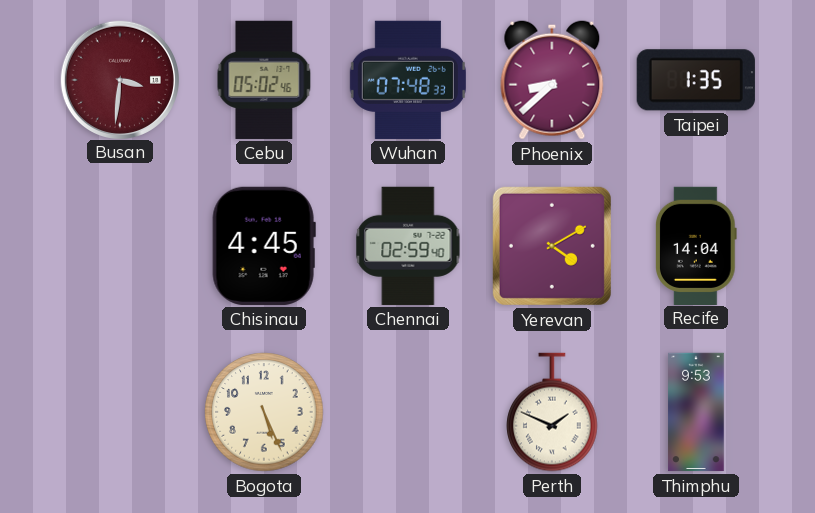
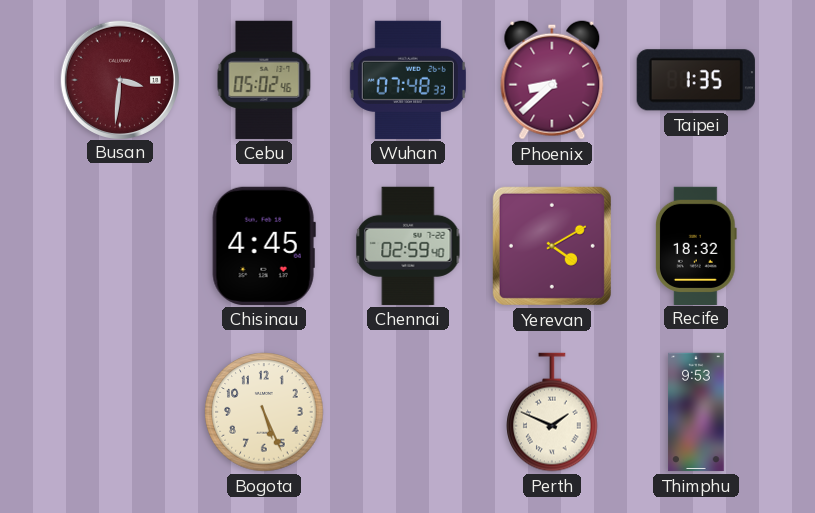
Recife: 14:04 -> 18:32 (696, 245)
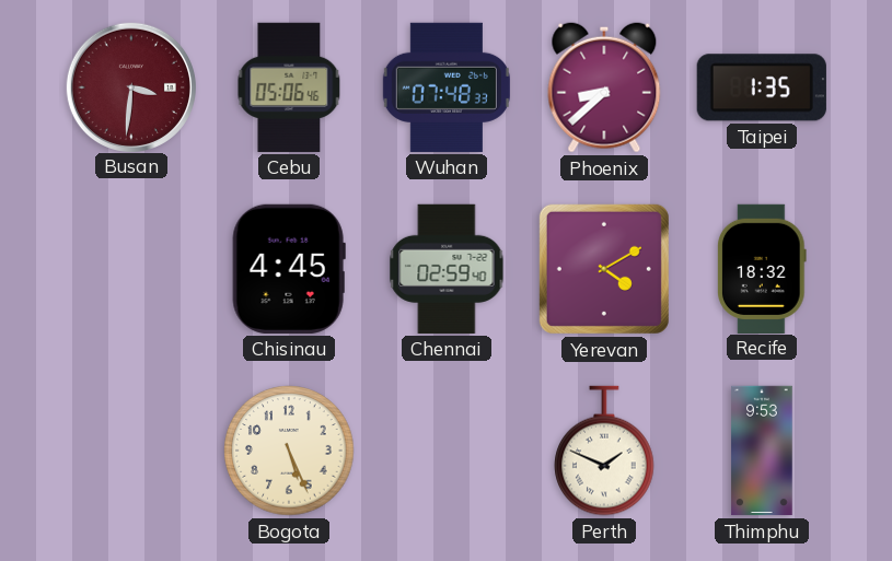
Cebu: 05:02 -> 05:06 (289, 87)
